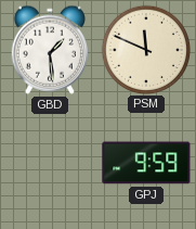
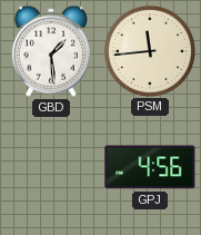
PSM: 11:49 -> 11:44 (149, 50)
GPJ: 9:59 -> 4:56 (150, 167)
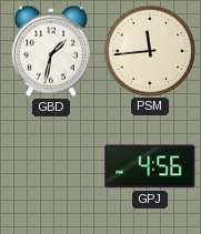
GBD: 1:29 -> 1:32 (51, 51)
